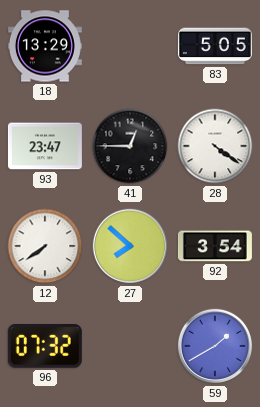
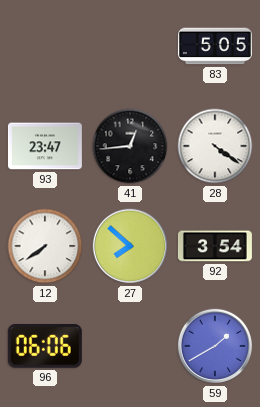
18: 13:29 -> none (45, 46)
41: 12:45 -> 12:44 (130, 146)
96: 07:32 -> 06:06 (45, 346)
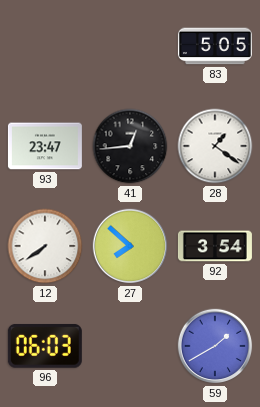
28: 4:21 -> 1:21 (215, 146)
96: 06:06 -> 06:03 (45, 346)
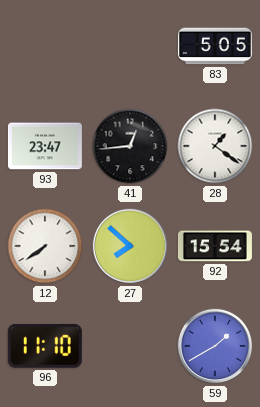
92: 3:54 -> 15:54 (215, 246)
96: 06:03 -> 11:10 (45, 346)
